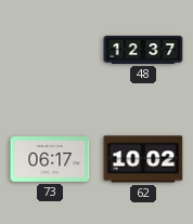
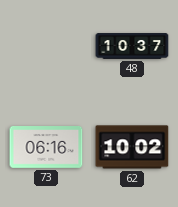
48: 12:37 -> 10:37 (132, 46)
73: 06:17 -> 06:16 (46, 148)
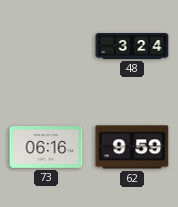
48: 10:37 -> 3:24 (132, 46)
62: 10:02 -> 9:59 (132, 147)
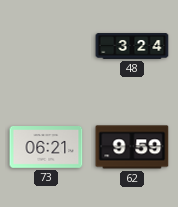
73: 06:16 -> 06:21 (46, 148)
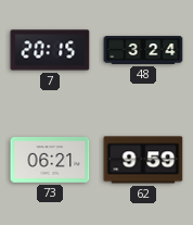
7: none -> 20:15 (50, 50)
